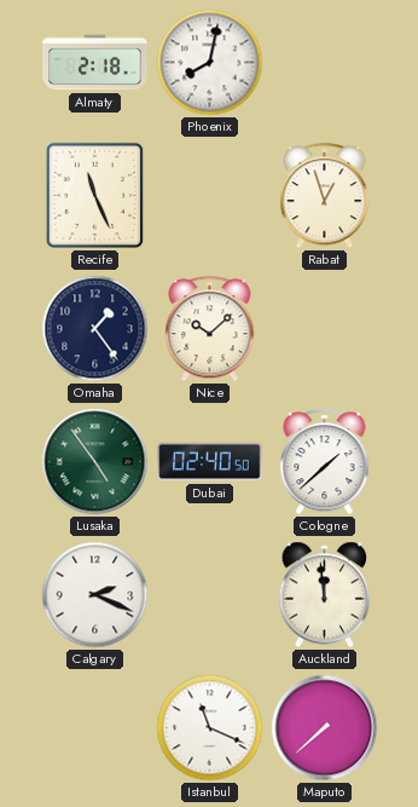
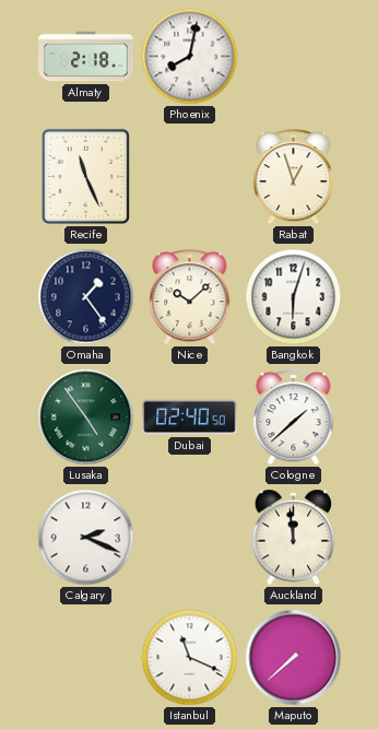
Bangkok: none -> 6:03 (294, 297)
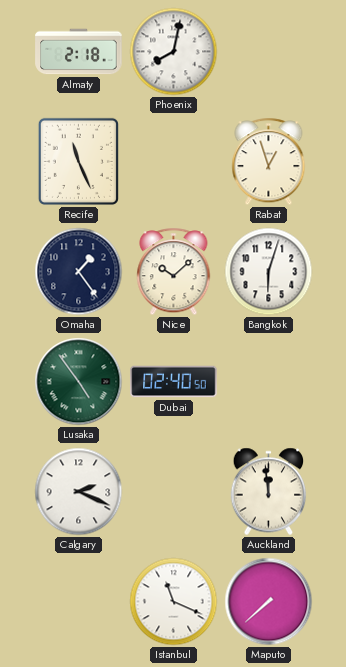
Cologne: 1:38 -> none (294, 418)
